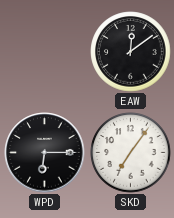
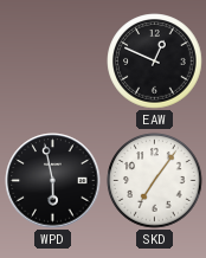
EAW: 12:09 -> 12:49 (155, 62)
WPD: 6:15 -> 5:58 (53, 181)
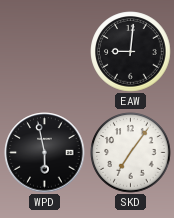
EAW: 12:49 -> 9:01 (131, 52)
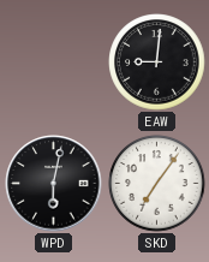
WPD: 5:58 -> 6:02 (54, 184)
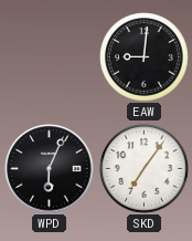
WPD: 6:02 -> 6:04 (50, 169)
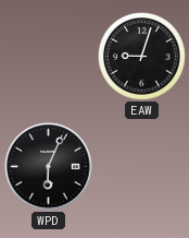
EAW: 9:01 -> 9:03 (142, 57)
SKD: 7:06 -> none (145, 169)
